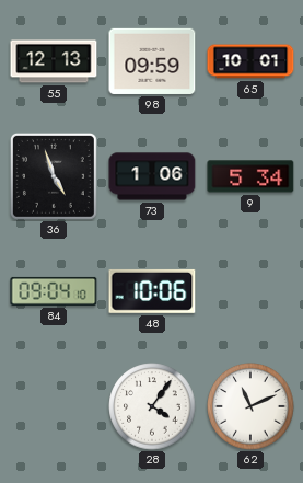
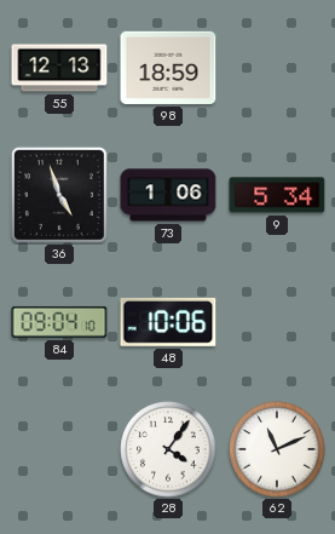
98: 09:59 -> 18:59 (168, 68)
65: 10:01 -> none (250, 61)
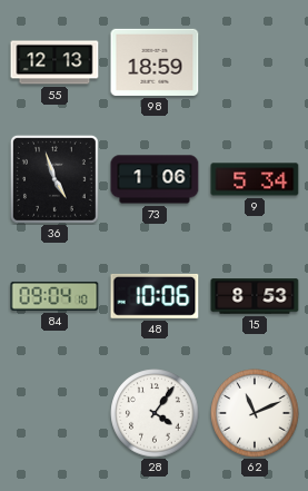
15: none -> 8:53 (255, 296)
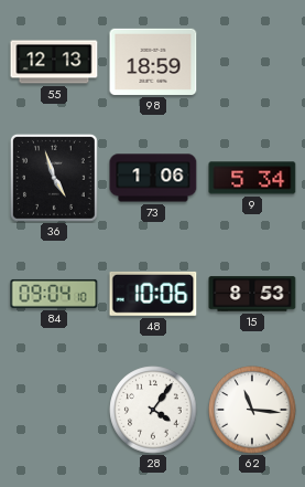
62: 11:11 -> 11:16 (252, 410)
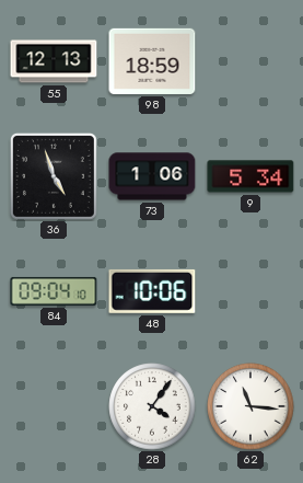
15: 8:53 -> none (252, 294)
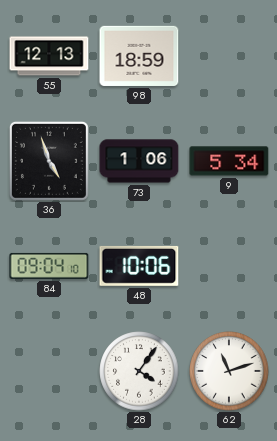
62: 11:16 -> 11:12 (229, 371)
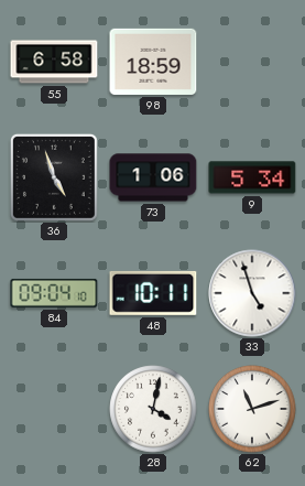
55: 12:13 -> 6:58 (54, 62)
48: 10:06 -> 10:11 (153, 293)
33: none -> 4:57 (252, 293)
28: 4:06 -> 4:02 (153, 409)
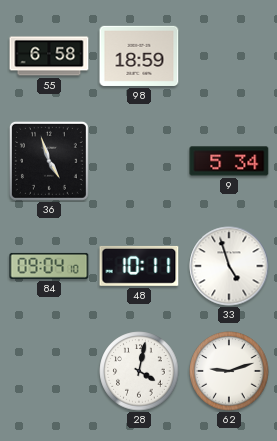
73: 1:06 -> none (153, 177)
62: 11:12 -> 9:12 (229, 371)
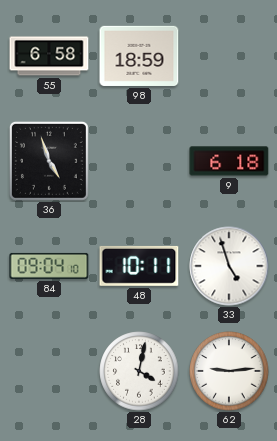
9: 5:34 -> 6:18 (229, 161)
62: 9:12 -> 9:14 (229, 371)
